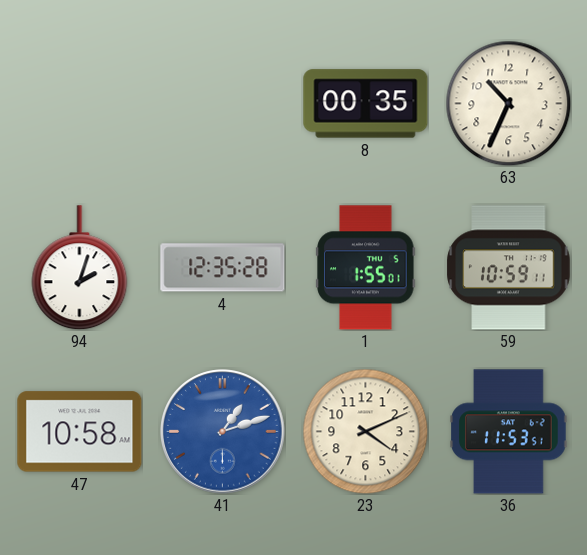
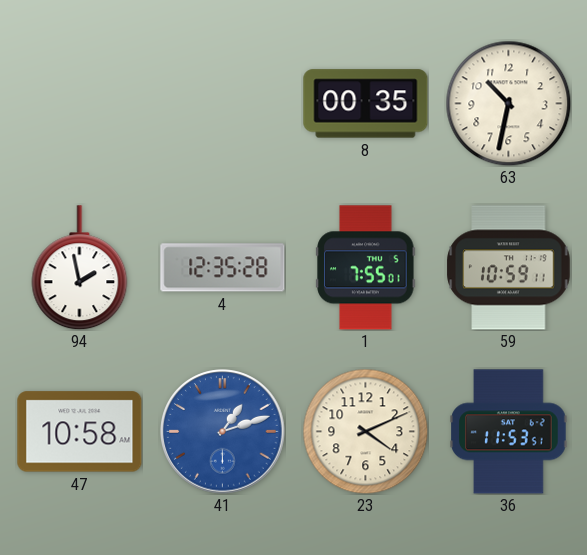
63: 10:34 -> 10:32 (508, 103)
94: 2:03 -> 1:58 (80, 268)
1: 1:55 -> 7:55 (366, 268)
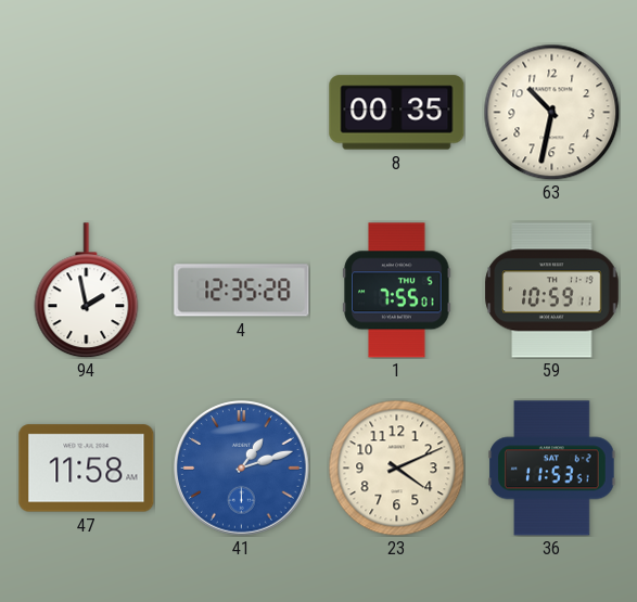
47: 10:58 -> 11:58 (87, 469)
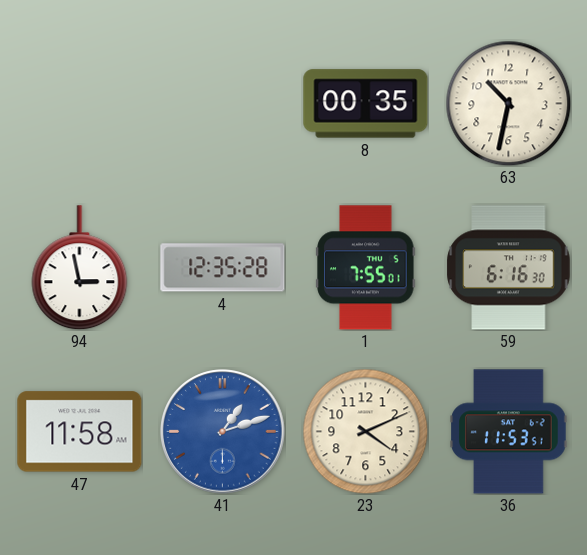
94: 1:58 -> 2:58 (80, 268)
59: 10:59 -> 6:16 (509, 268)
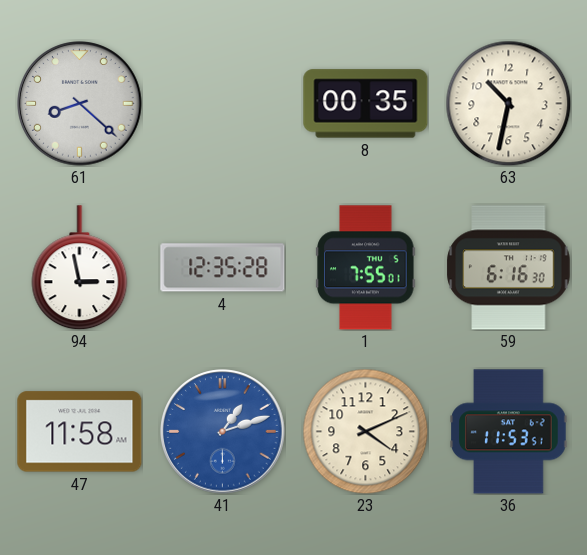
61: none -> 8:22 (80, 104)
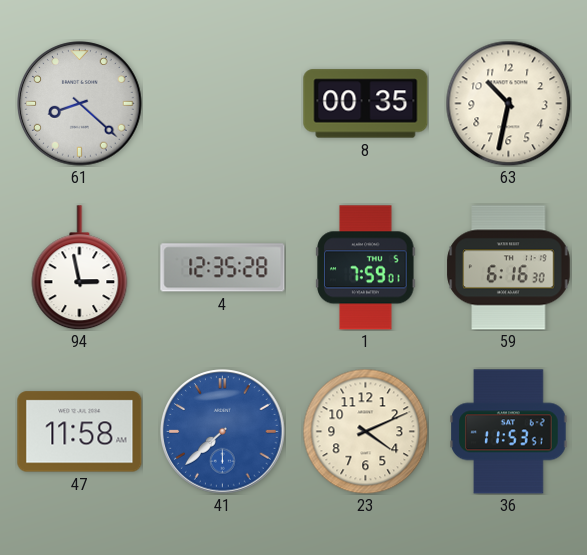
1: 7:55 -> 7:59 (366, 268)
41: 1:12 -> 7:38 (223, 432)
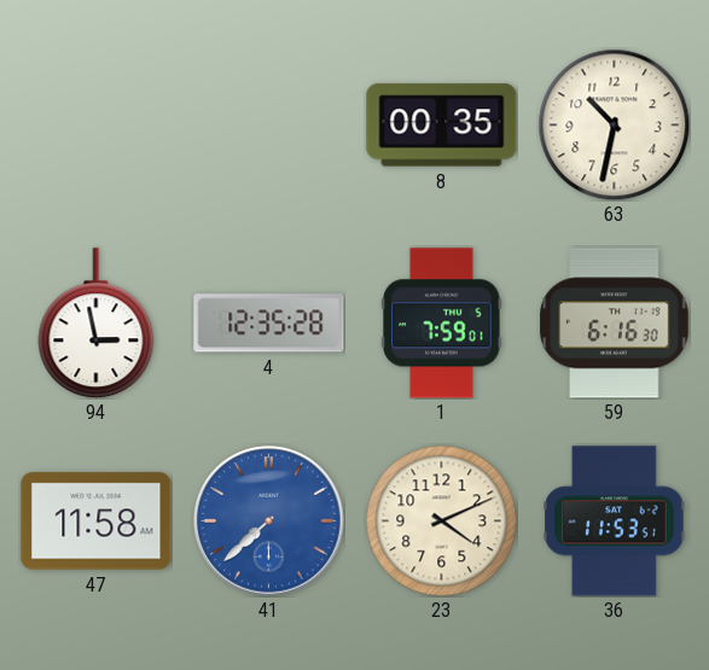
61: 8:22 -> none (80, 104)
